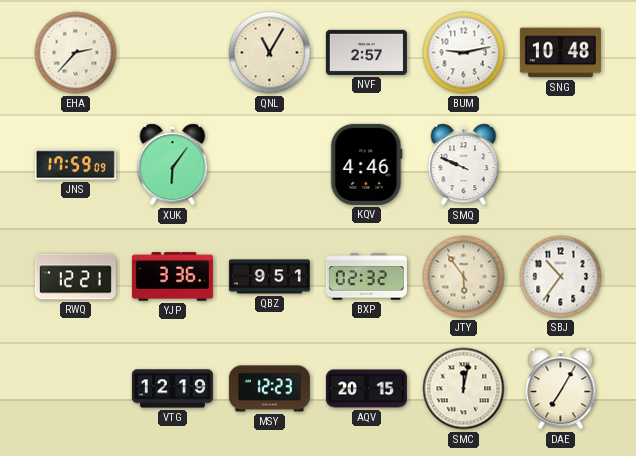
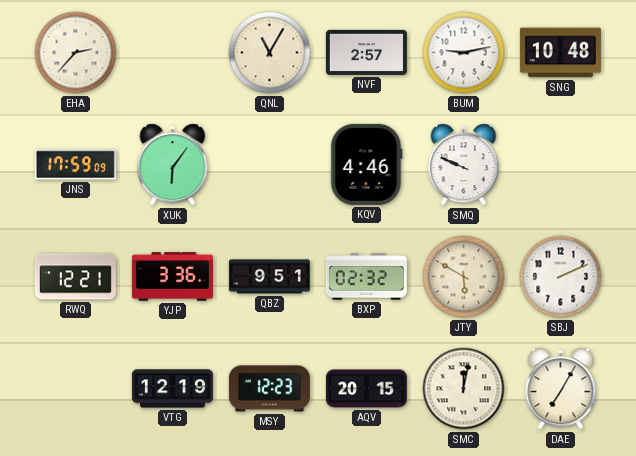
JTY: 5:54 -> 5:50 (464, 277)
SBJ: 10:36 -> 2:11 (561, 277)
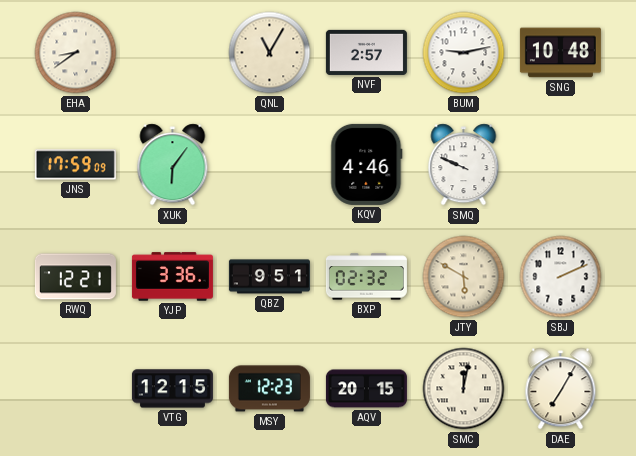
EHA: 2:37 -> 8:39 (76, 53)
VTG: 12:19 -> 12:15 (172, 389)
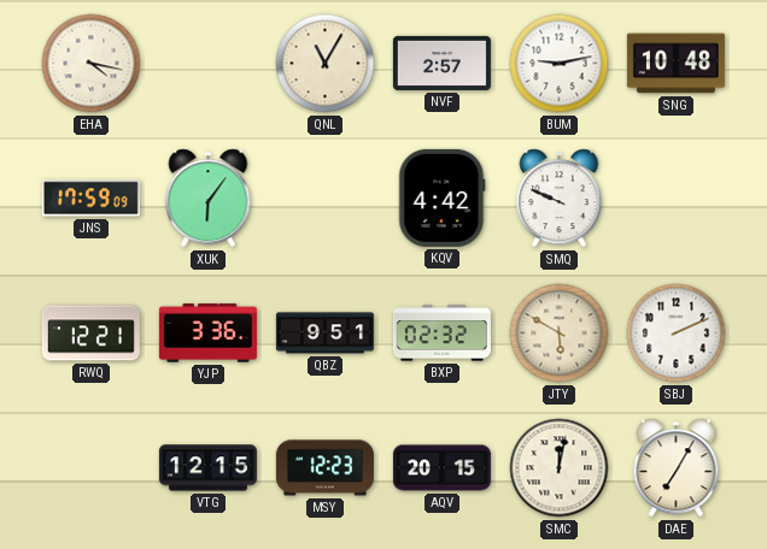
EHA: 8:39 -> 4:17 (92, 64)
KQV: 4:46 -> 4:42 (443, 197)
